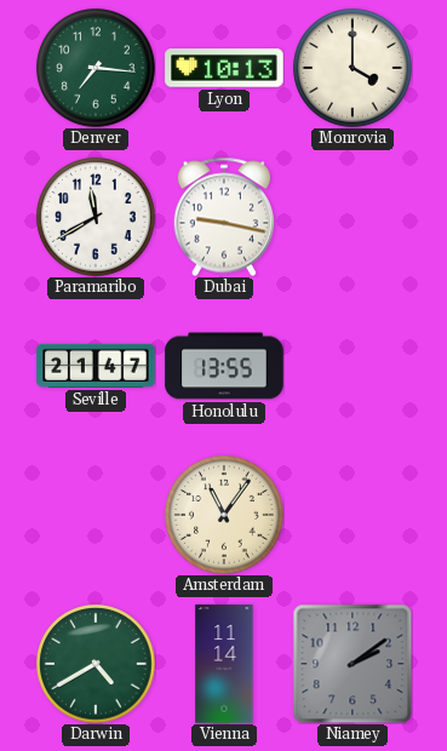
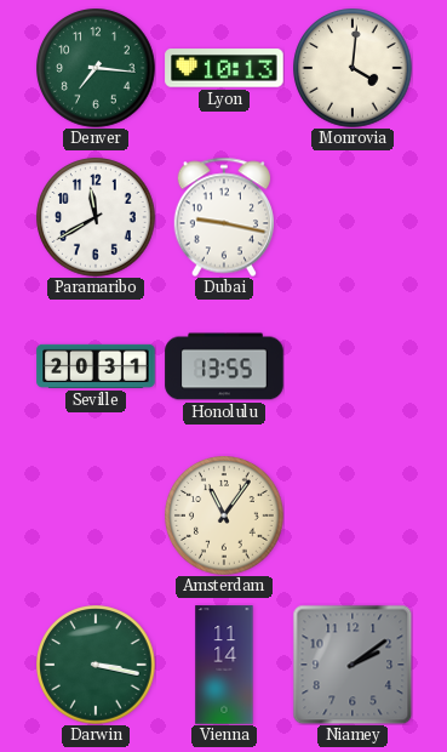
Monrovia: 4:00 -> 4:01 (353, 68)
Seville: 21:47 -> 20:31 (96, 366)
Darwin: 4:40 -> 3:17 (96, 665)
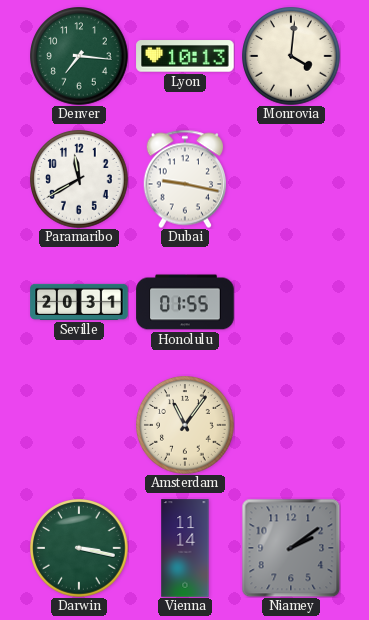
Honolulu: 13:55 -> 01:55 (185, 302)
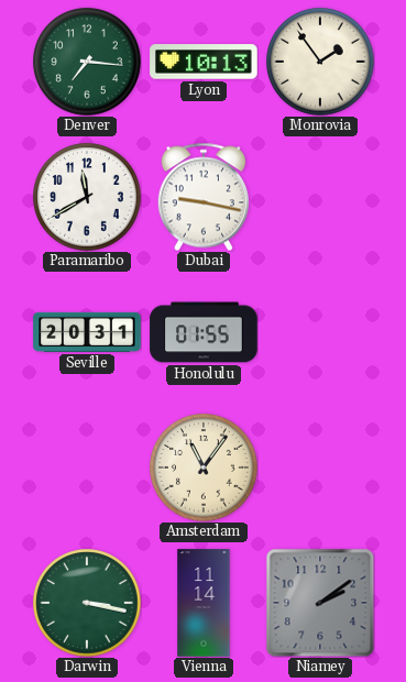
Monrovia: 4:01 -> 1:54 (320, 62)
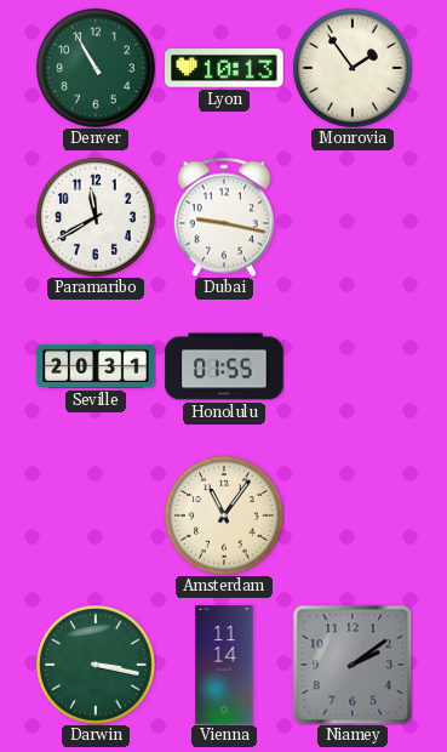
Denver: 7:16 -> 10:55 (96, 68)
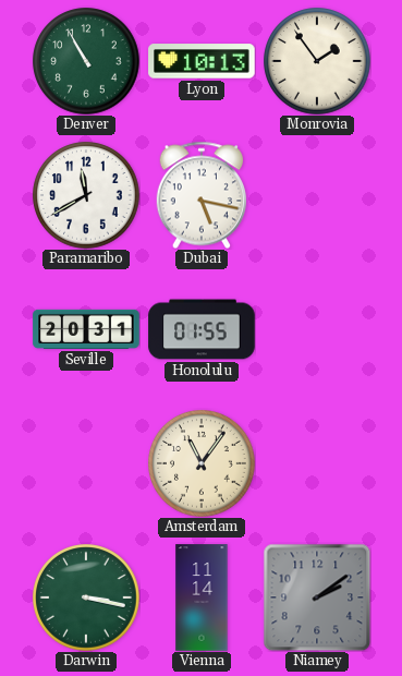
Dubai: 9:17 -> 5:17 (200, 195)
